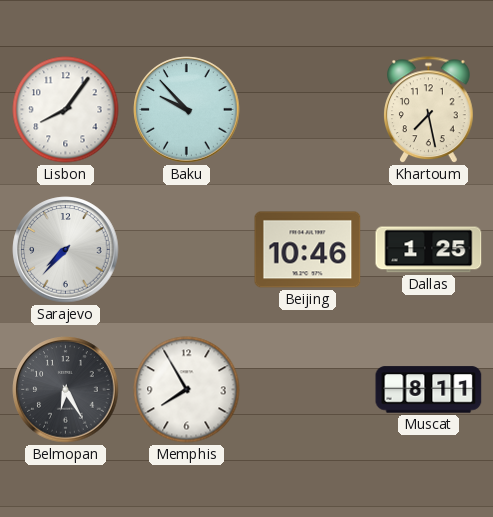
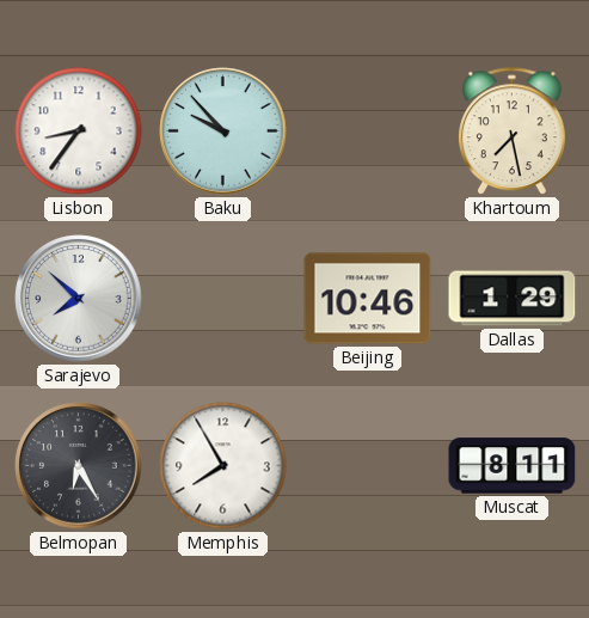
Lisbon: 8:06 -> 8:36 (79, 131)
Sarajevo: 7:37 -> 7:52 (79, 299)
Dallas: 1:25 -> 1:29 (513, 299)
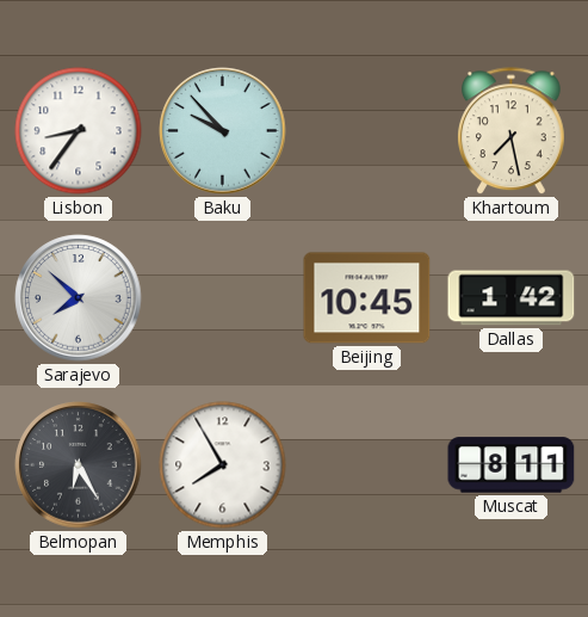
Beijing: 10:46 -> 10:45 (367, 298)
Dallas: 1:29 -> 1:42 (512, 298)
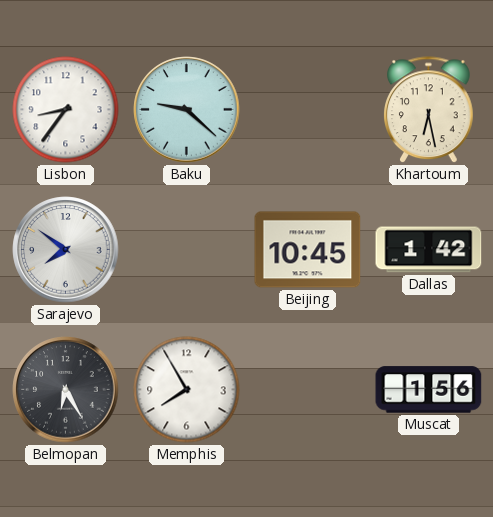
Baku: 9:53 -> 9:22 (187, 110)
Khartoum: 7:28 -> 6:28 (429, 110)
Sarajevo: 7:52 -> 7:51 (66, 250)
Muscat: 8:11 -> 1:56 (429, 390)
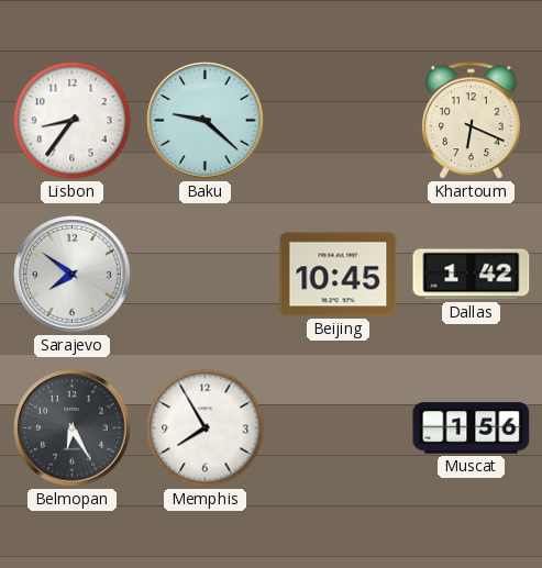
Khartoum: 6:28 -> 6:19 (472, 121)
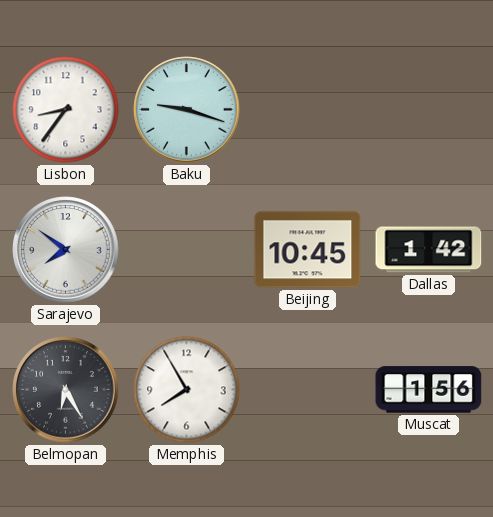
Baku: 9:22 -> 9:18 (187, 110)
Khartoum: 6:19 -> none (472, 121)
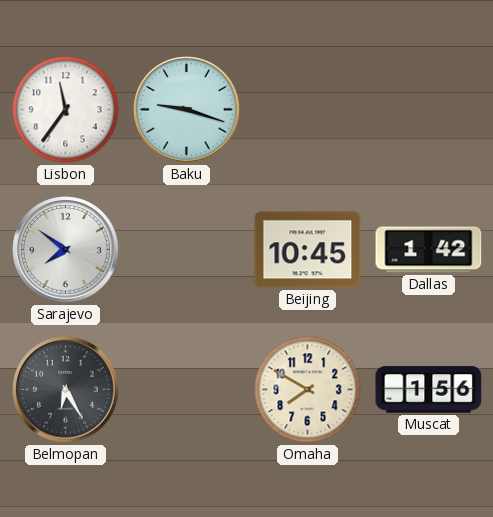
Lisbon: 8:36 -> 11:36 (66, 110)
Memphis: 7:55 -> none (187, 390)
Omaha: none -> 7:50 (308, 390)
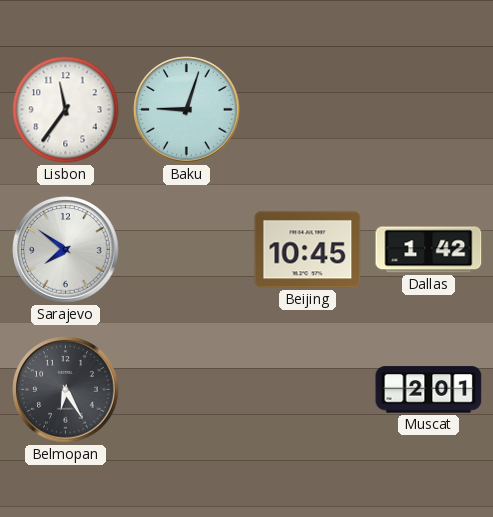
Baku: 9:18 -> 9:03 (187, 110)
Omaha: 7:50 -> none (308, 390)
Muscat: 1:56 -> 2:01 (429, 390)
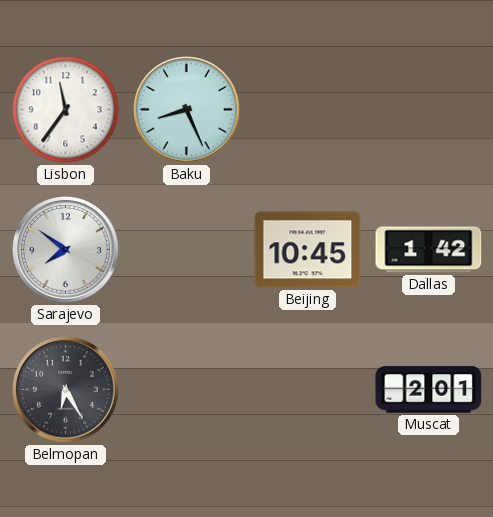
Baku: 9:03 -> 8:26 (187, 110)
